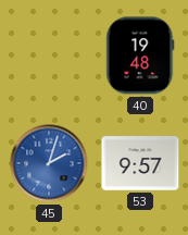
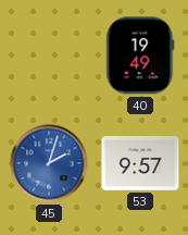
40: 19:48 -> 19:49 (140, 55)
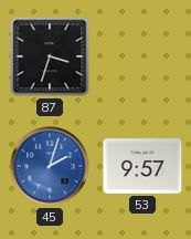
87: none -> 3:33 (50, 56)
40: 19:49 -> none (140, 55)
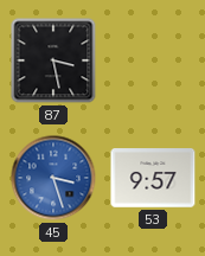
87: 3:33 -> 3:28 (53, 60)
45: 2:03 -> 3:27 (53, 178)
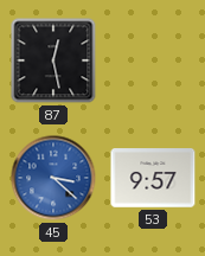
87: 3:28 -> 12:28 (53, 60)
45: 3:27 -> 3:22 (53, 178)
